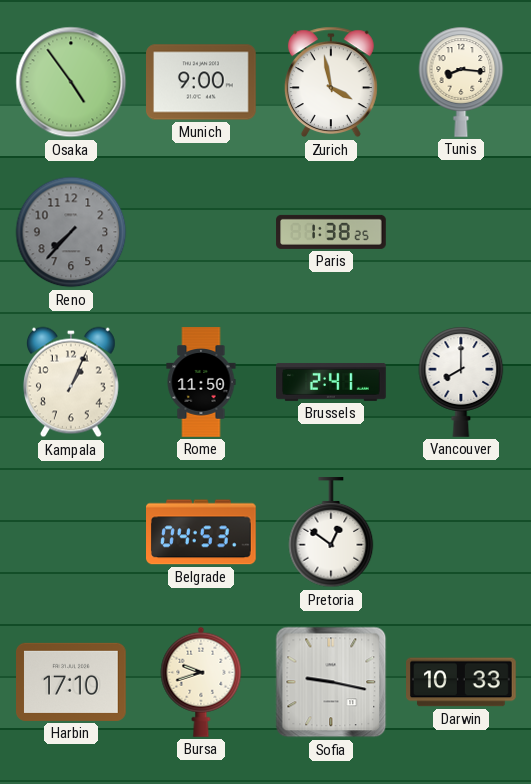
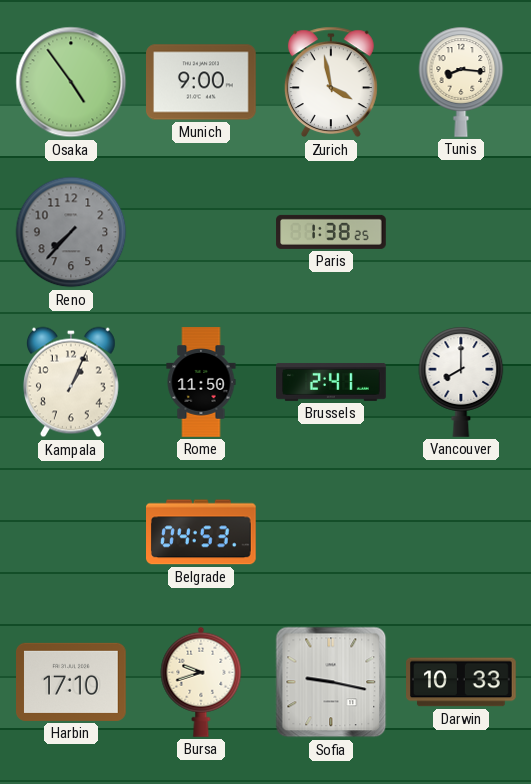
Pretoria: 12:51 -> none (331, 533)
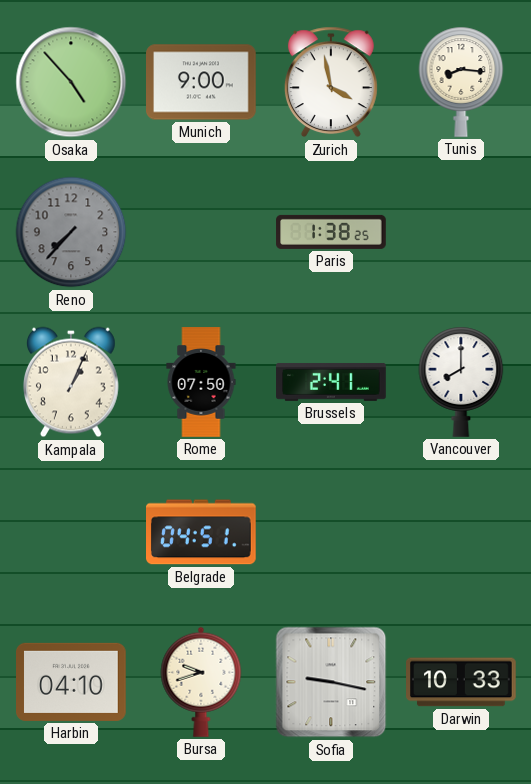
Osaka: 4:54 -> 4:53 (71, 82)
Rome: 11:50 -> 07:50 (201, 382)
Belgrade: 04:53 -> 04:51 (202, 532)
Harbin: 17:10 -> 04:10 (72, 682)
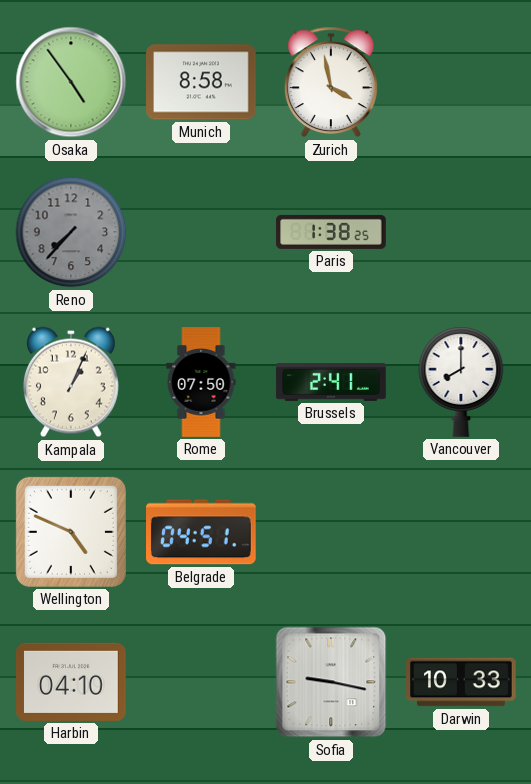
Osaka: 4:53 -> 4:54 (71, 82)
Munich: 9:00 -> 8:58 (201, 82)
Tunis: 8:16 -> none (461, 82)
Wellington: none -> 4:49 (71, 532)
Bursa: 9:42 -> none (201, 682)
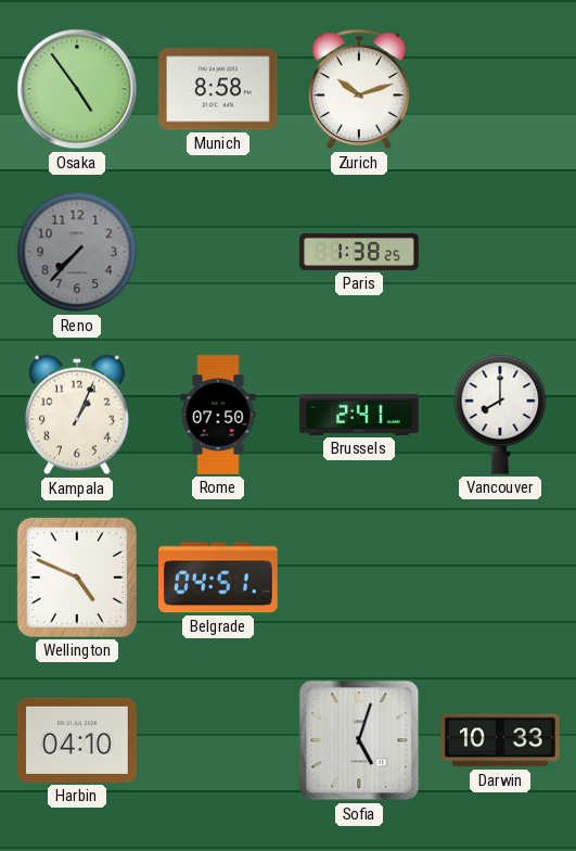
Zurich: 3:58 -> 10:12 (359, 89)
Sofia: 9:17 -> 5:03 (359, 740)
